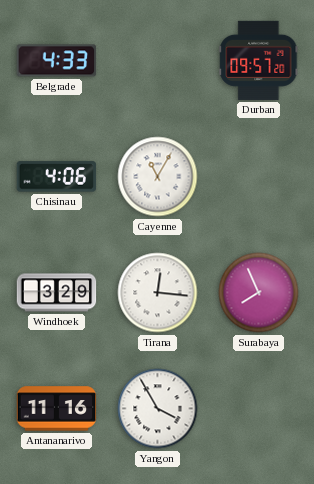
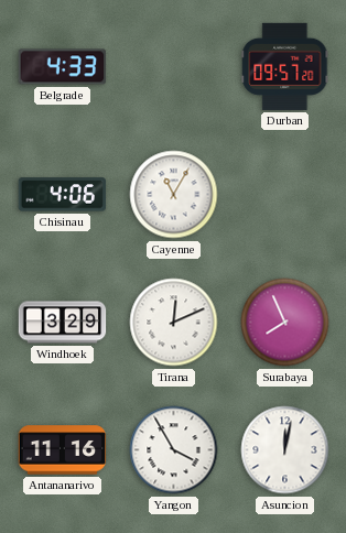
Tirana: 12:16 -> 12:11 (174, 323)
Asuncion: none -> 12:02 (285, 450)
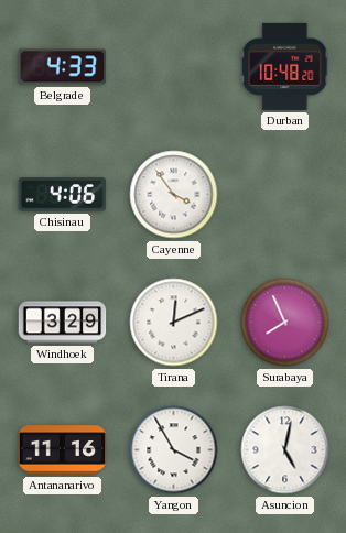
Durban: 09:57 -> 10:48 (285, 66)
Cayenne: 11:05 -> 3:54 (174, 195)
Asuncion: 12:02 -> 5:02 (285, 450)
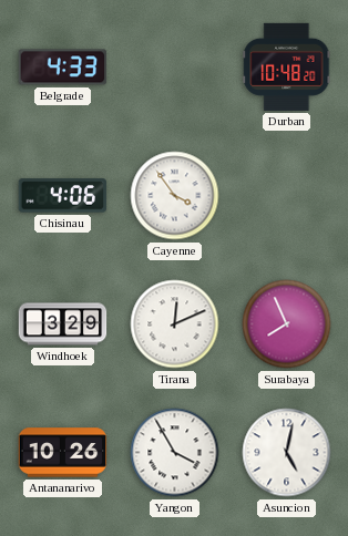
Antananarivo: 11:16 -> 10:26 (63, 453)
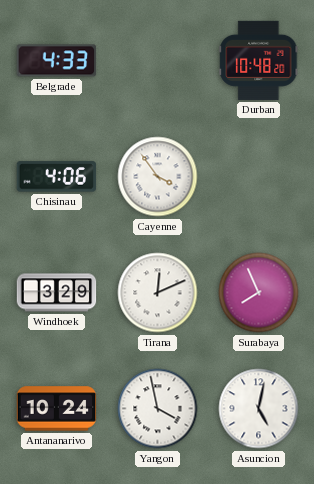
Antananarivo: 10:26 -> 10:24 (57, 409)
Yangon: 3:55 -> 3:58 (158, 409)
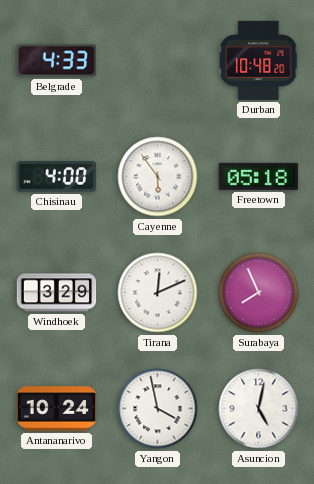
Chisinau: 4:06 -> 4:00 (57, 177)
Cayenne: 3:54 -> 5:54 (158, 177)
Freetown: none -> 05:18 (259, 176)
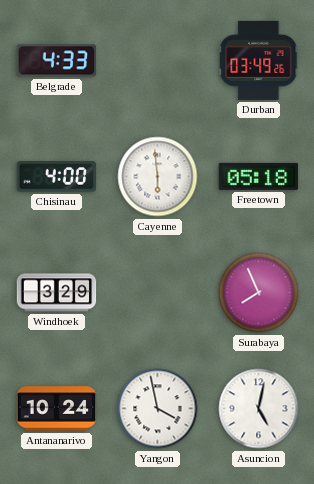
Durban: 10:48 -> 03:49 (259, 60)
Cayenne: 5:54 -> 5:59 (158, 177)
Tirana: 12:11 -> none (158, 293)
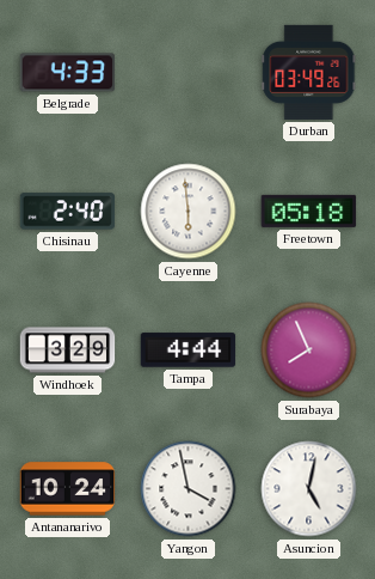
Chisinau: 4:00 -> 2:40 (68, 212)
Tampa: none -> 4:44 (189, 351)
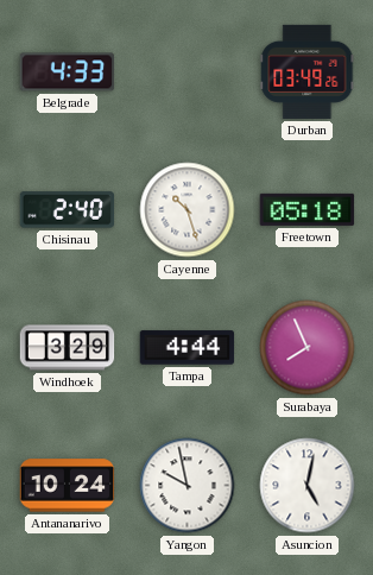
Cayenne: 5:59 -> 10:27 (188, 210)
Yangon: 3:58 -> 9:58 (188, 486)
